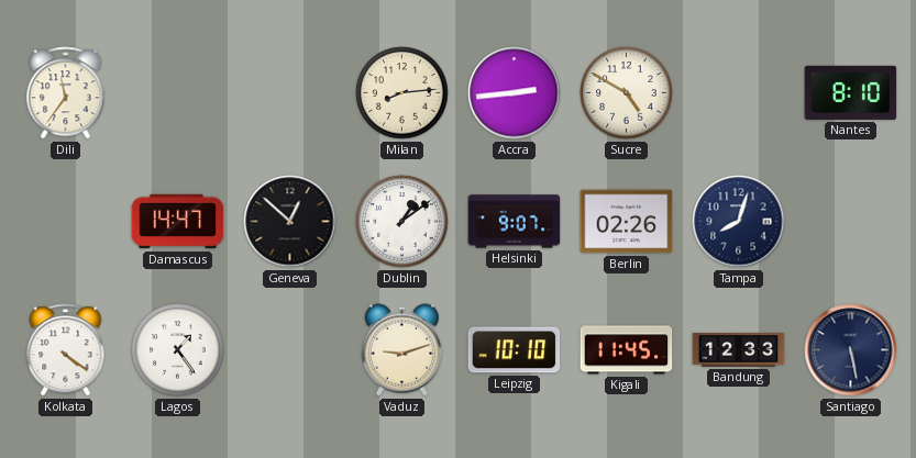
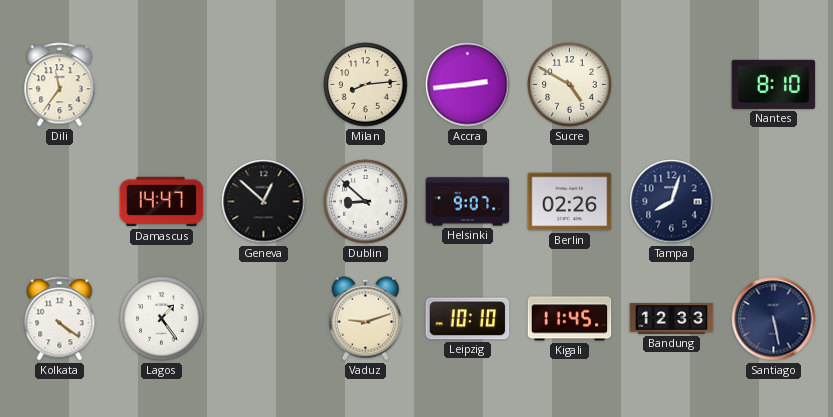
Dublin: 1:09 -> 8:52 (366, 202)
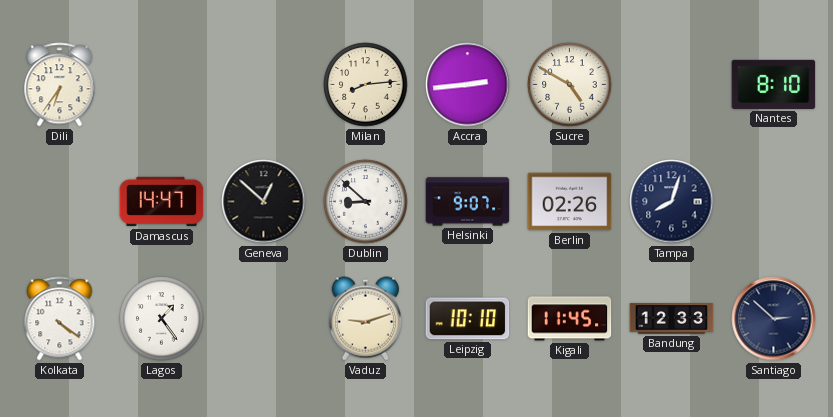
Dili: 11:36 -> 6:36 (60, 85)
Santiago: 5:28 -> 2:52 (774, 319)
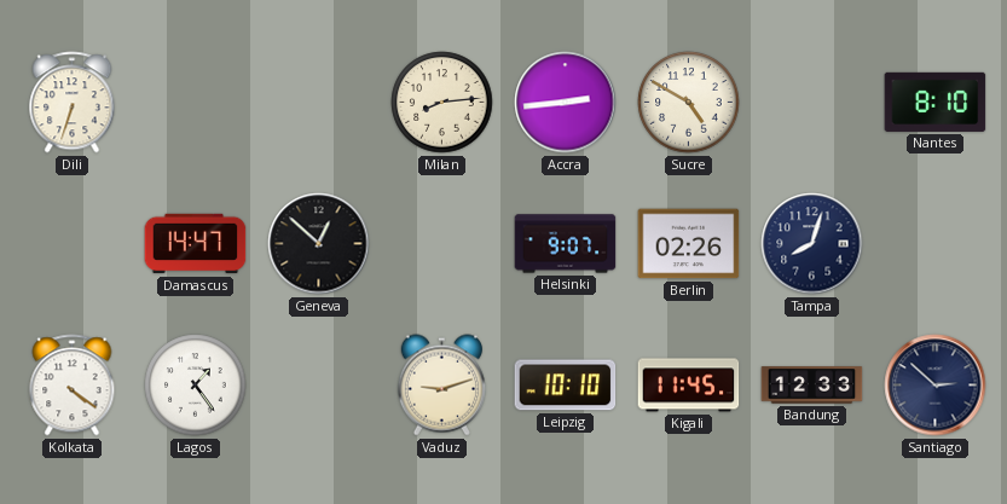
Dili: 6:36 -> 6:33 (73, 103)
Dublin: 8:52 -> none (366, 202)
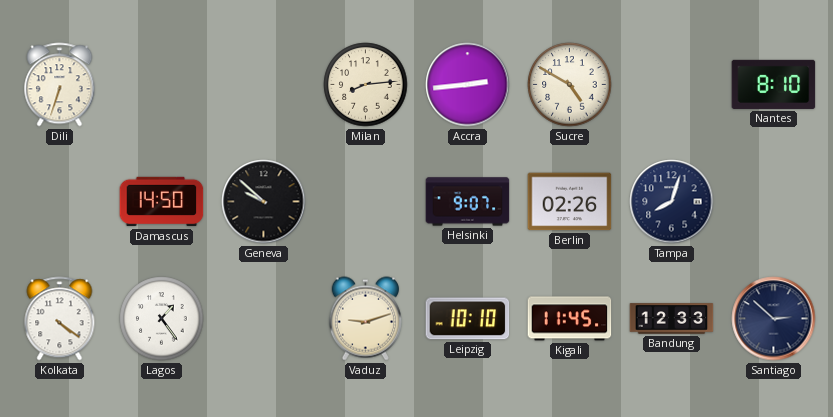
Damascus: 14:47 -> 14:50 (162, 202)
Geneva: 12:52 -> 9:52 (264, 202)
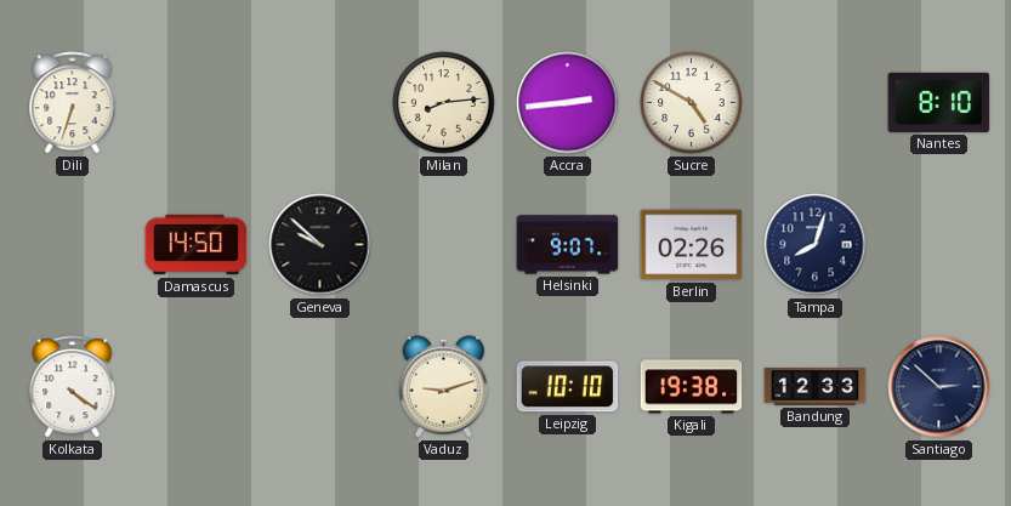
Lagos: 1:24 -> none (162, 319)
Kigali: 11:45 -> 19:38 (692, 387)
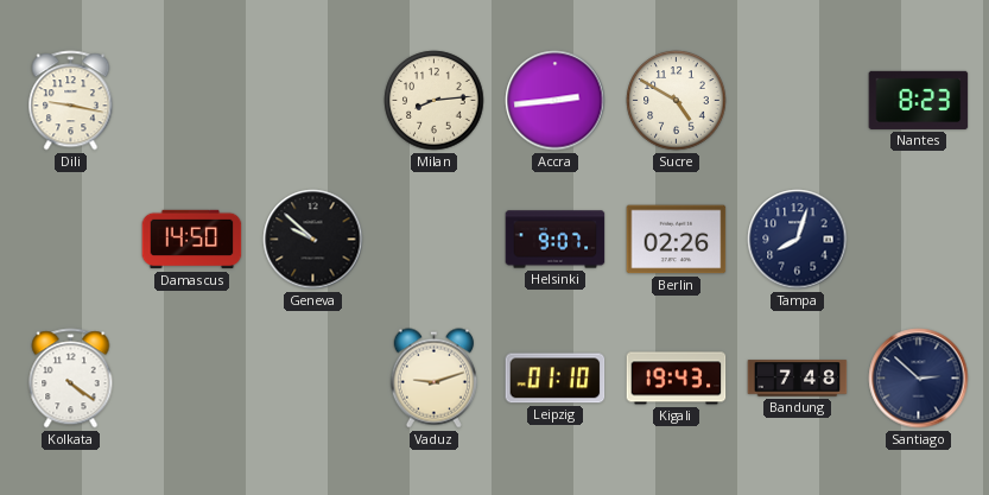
Dili: 6:33 -> 9:17 (71, 101)
Nantes: 8:10 -> 8:23 (919, 100)
Leipzig: 10:10 -> 01:10 (556, 379)
Kigali: 19:38 -> 19:43 (677, 379)
Bandung: 12:33 -> 7:48 (798, 379)
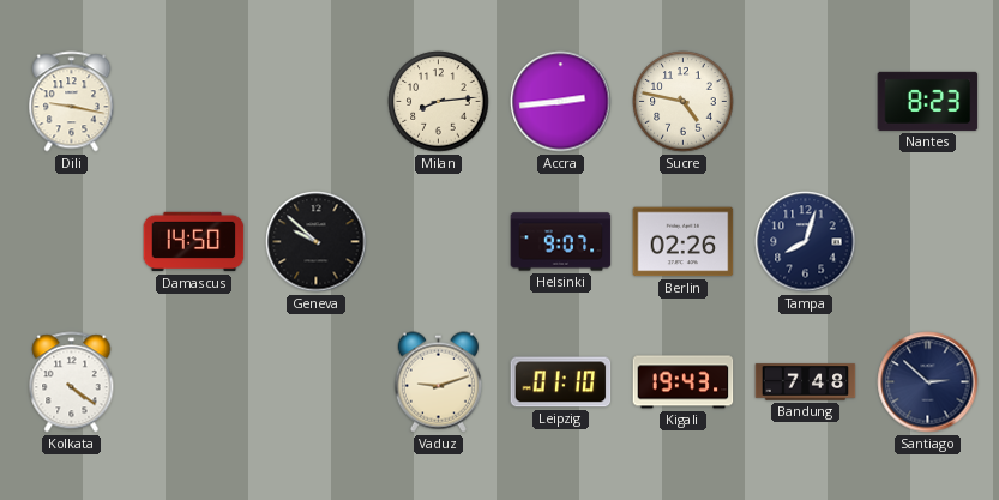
Sucre: 4:50 -> 4:47 (684, 102)
